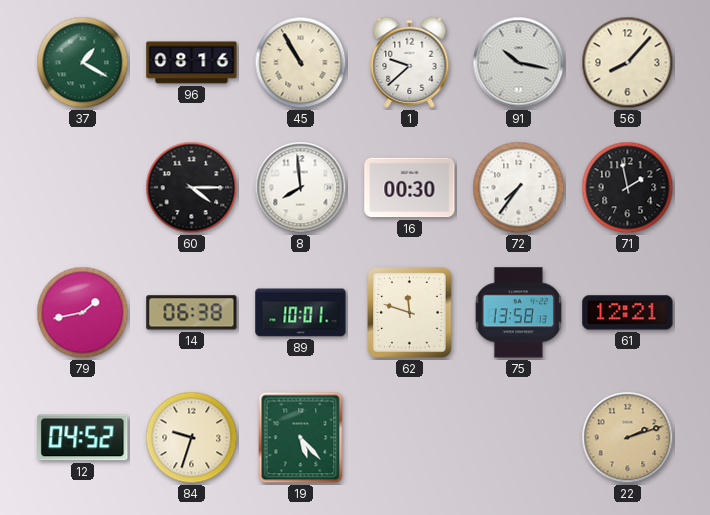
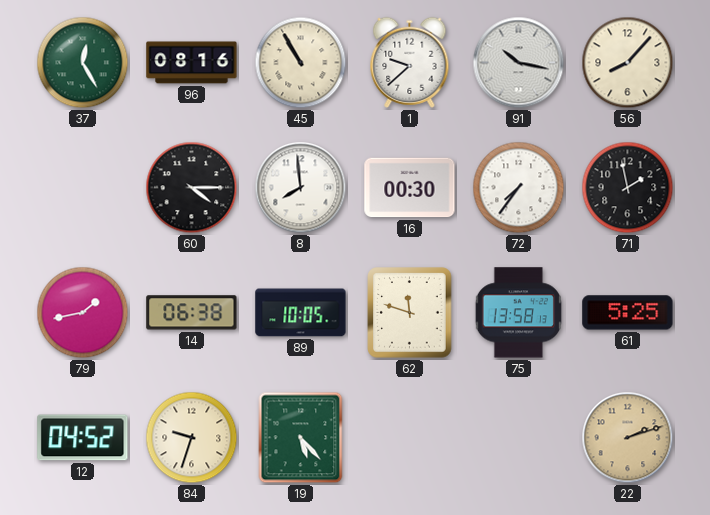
37: 1:20 -> 12:25 (83, 63)
89: 10:01 -> 10:05 (301, 313)
61: 12:21 -> 5:25 (628, 313)
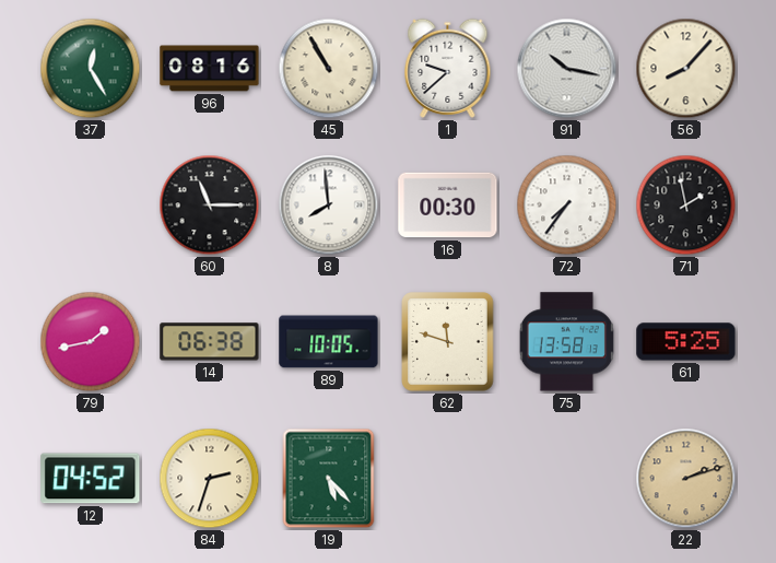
60: 4:15 -> 11:15 (210, 206)
84: 9:33 -> 2:33 (210, 479)
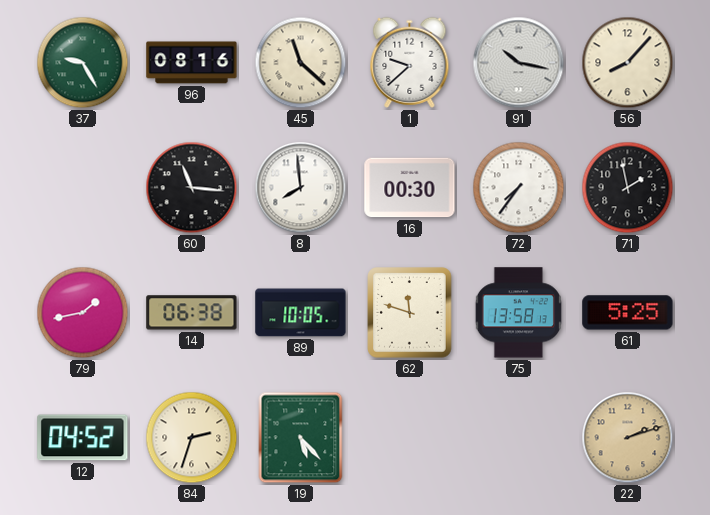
37: 12:25 -> 9:25 (83, 63)
45: 10:55 -> 11:22 (301, 63)
60: 11:15 -> 11:16 (192, 188)
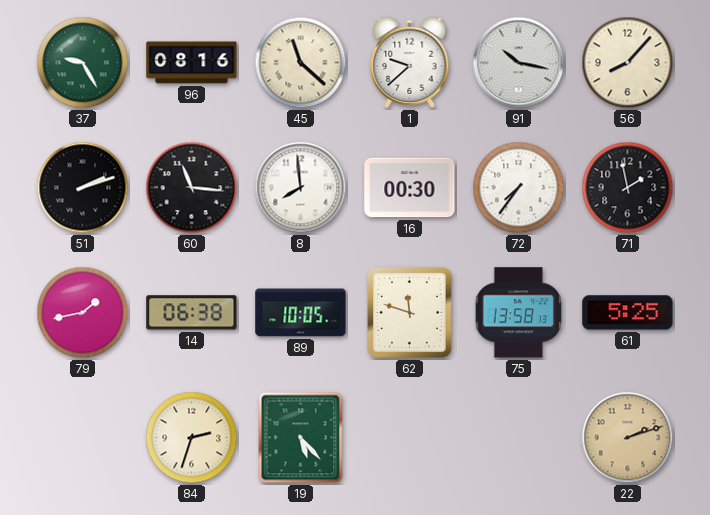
51: none -> 2:12 (83, 188)
12: 04:52 -> none (83, 438)
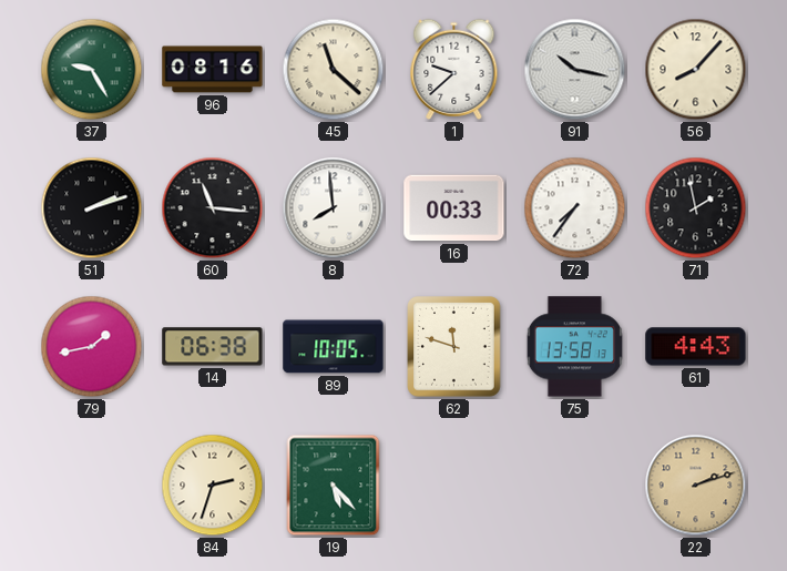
16: 00:30 -> 00:33 (454, 208)
61: 5:25 -> 4:43 (696, 347)
